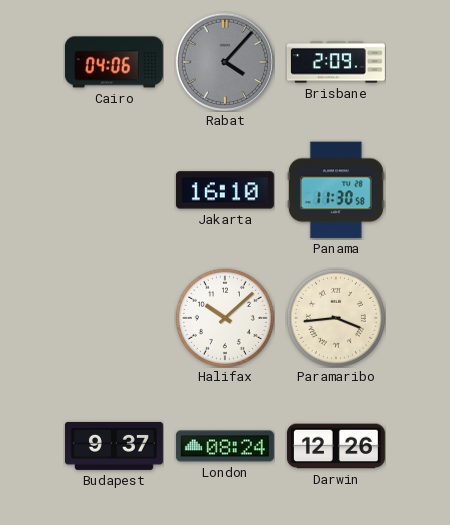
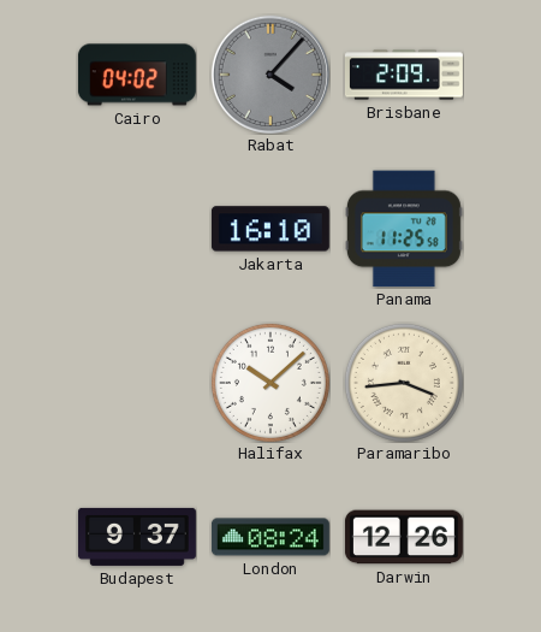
Cairo: 04:06 -> 04:02 (137, 75)
Panama: 11:30 -> 11:25 (404, 229)
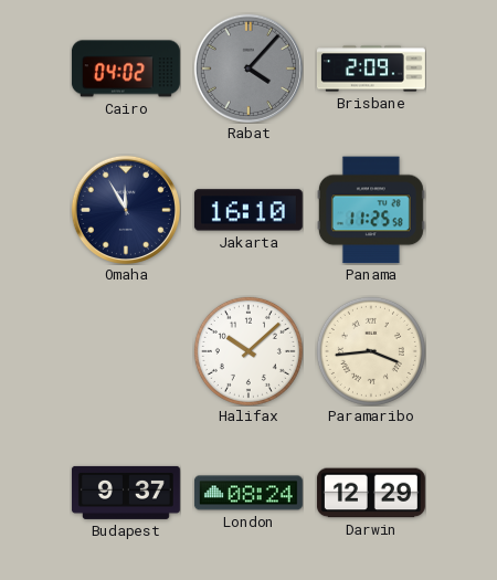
Omaha: none -> 11:55 (125, 209)
Darwin: 12:26 -> 12:29 (371, 493)
